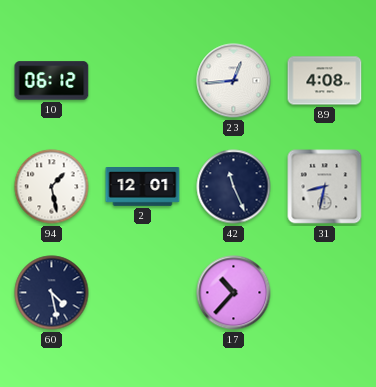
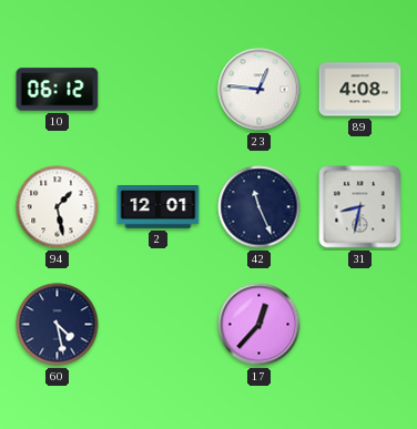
23: 12:44 -> 12:46 (260, 90)
17: 10:37 -> 12:37 (260, 325)
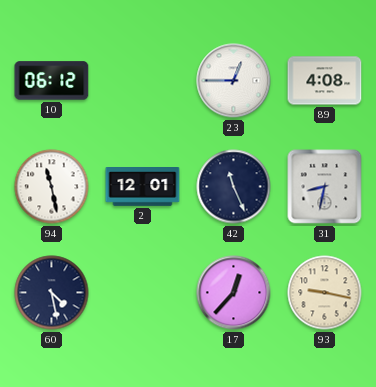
23: 12:46 -> 12:45 (234, 81)
94: 1:28 -> 11:28 (52, 187)
93: none -> 9:17 (325, 293)
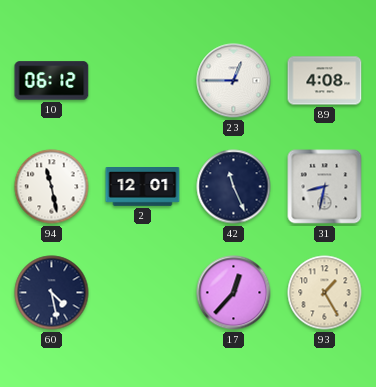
93: 9:17 -> 1:25 (325, 293)
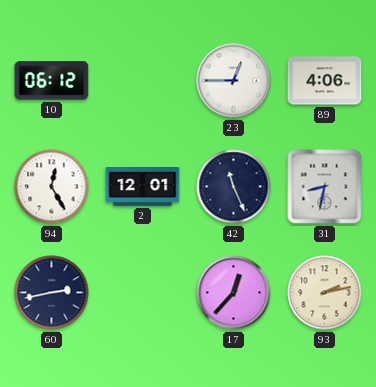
89: 4:08 -> 4:06 (325, 81)
94: 11:28 -> 12:25 (52, 187)
60: 4:28 -> 2:43 (52, 293)
93: 1:25 -> 2:13 (325, 293)
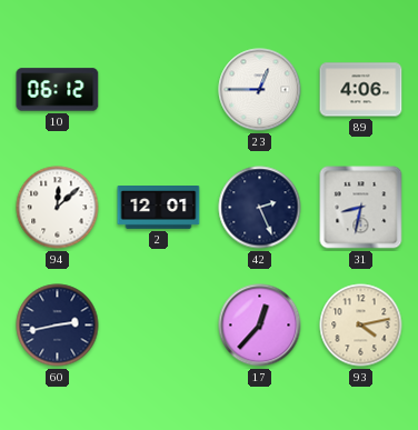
94: 12:25 -> 12:08 (58, 208)
42: 11:26 -> 2:26 (260, 208)
93: 2:13 -> 4:13 (361, 326)
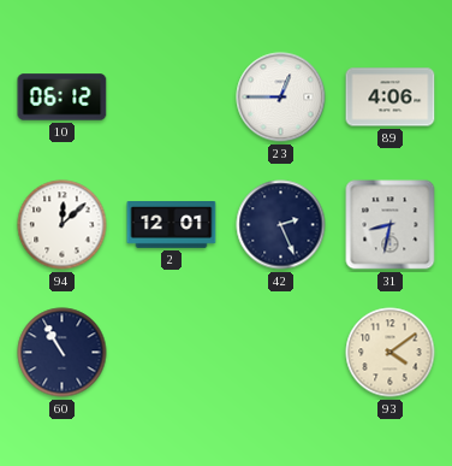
60: 2:43 -> 10:55 (63, 353)
17: 12:37 -> none (260, 326)
93: 4:13 -> 4:09 (391, 353)
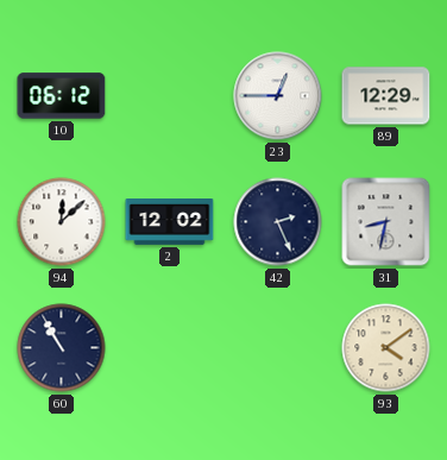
89: 4:06 -> 12:29 (386, 96)
2: 12:01 -> 12:02 (170, 222)
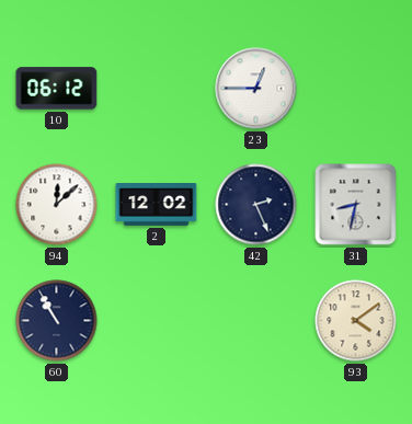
89: 12:29 -> none (386, 96)
